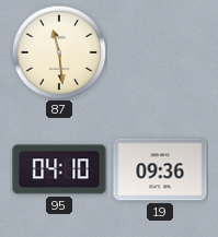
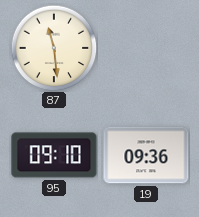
95: 04:10 -> 09:10 (54, 155)
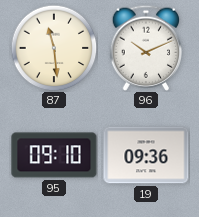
96: none -> 10:11 (146, 48)
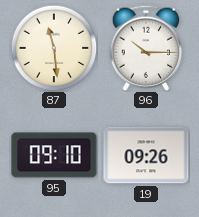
96: 10:11 -> 10:15 (146, 48)
19: 09:36 -> 09:26 (146, 155)
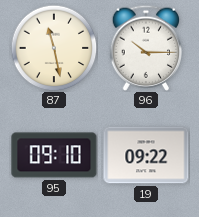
87: 11:29 -> 11:28 (54, 48)
19: 09:26 -> 09:22 (146, 155)
